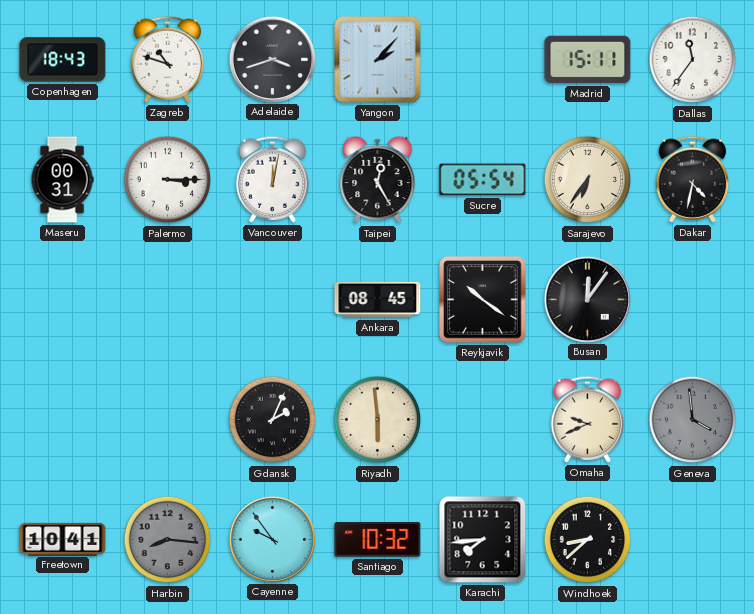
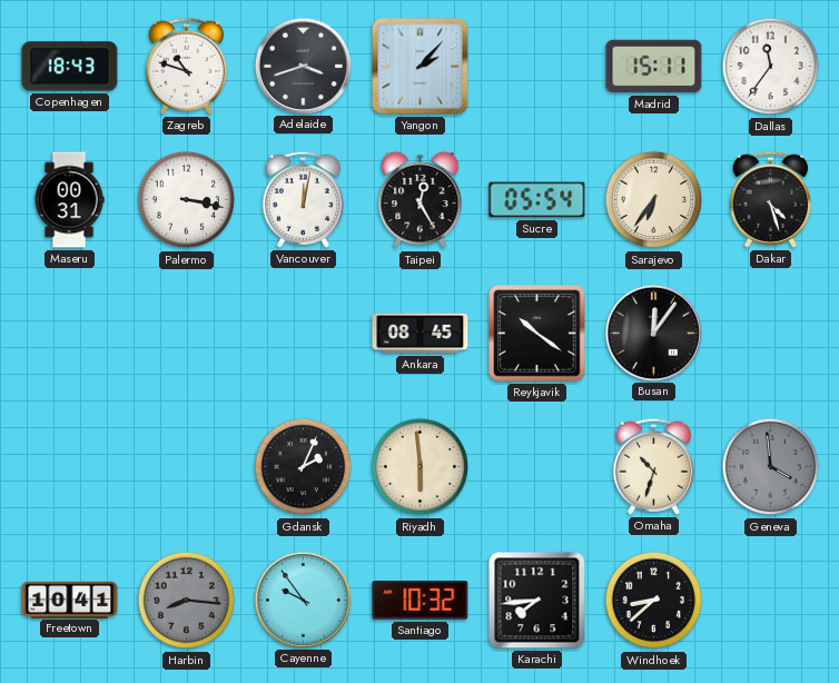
Palermo: 3:15 -> 3:17 (187, 200)
Dakar: 4:32 -> 4:27 (771, 199)
Omaha: 9:41 -> 10:33 (654, 466)
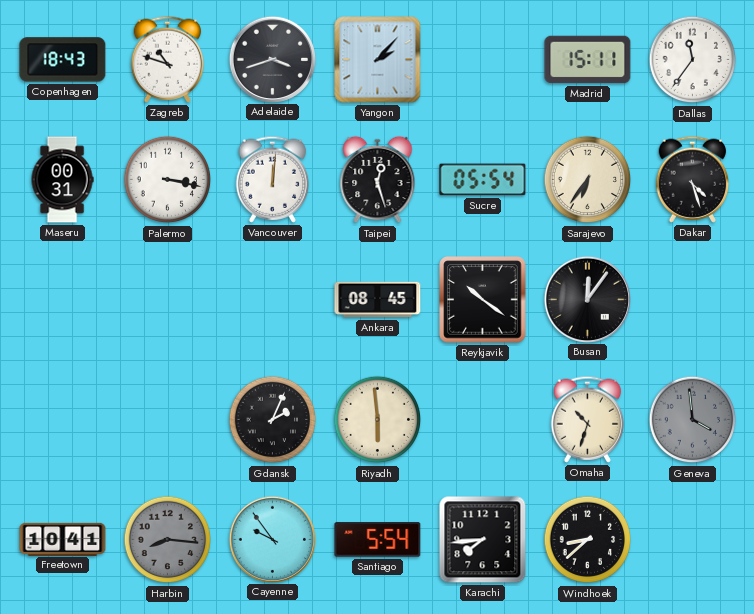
Vancouver: 12:02 -> 12:01 (273, 179)
Taipei: 12:25 -> 12:27 (378, 180)
Santiago: 10:32 -> 5:54 (378, 540)
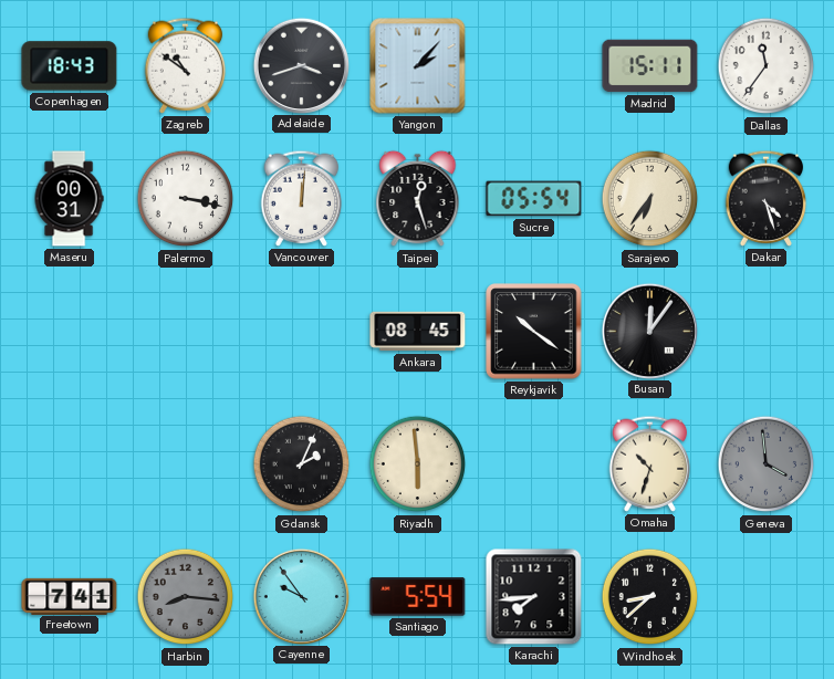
Zagreb: 10:48 -> 10:51 (186, 65)
Freetown: 10:41 -> 7:41 (70, 596)
